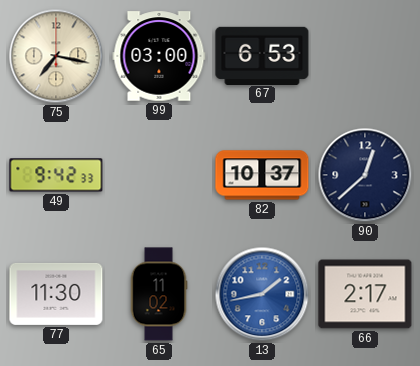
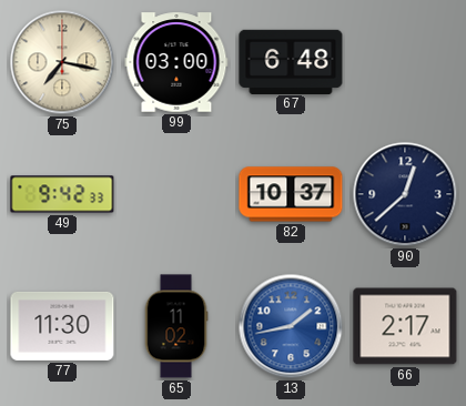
67: 6:53 -> 6:48 (291, 61)
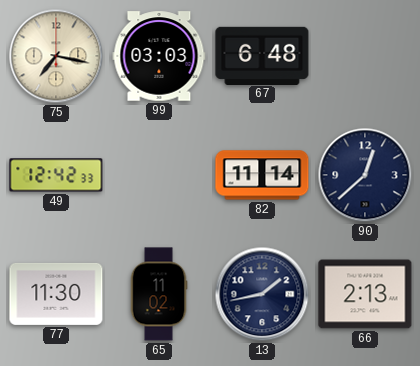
99: 03:00 -> 03:03 (159, 56)
49: 9:42 -> 12:42 (56, 175)
82: 10:37 -> 11:14 (262, 175)
13 dial: blue -> navy (262, 294)
66: 2:17 -> 2:13 (365, 294)
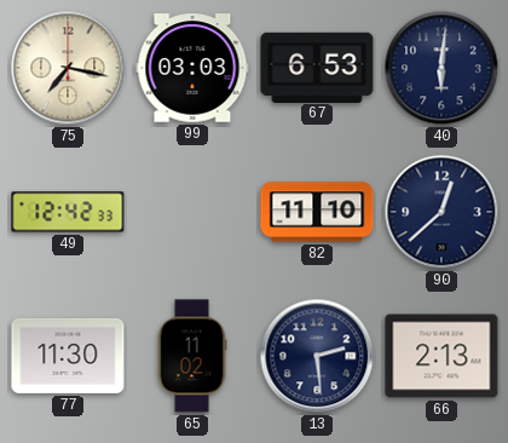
67: 6:48 -> 6:53 (317, 67)
40: none -> 6:01 (441, 68)
82: 11:14 -> 11:10 (317, 212)
13: 1:43 -> 2:29 (317, 356)
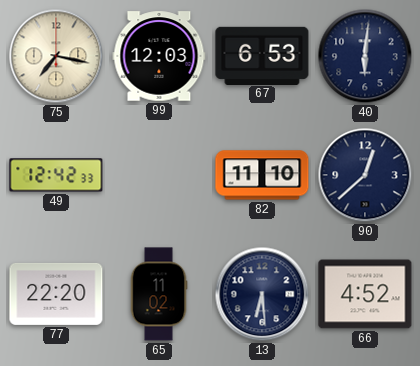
99: 03:03 -> 12:03 (159, 56)
77: 11:30 -> 22:20 (56, 294)
13: 2:29 -> 6:29 (262, 294)
66: 2:13 -> 4:52 (365, 294)
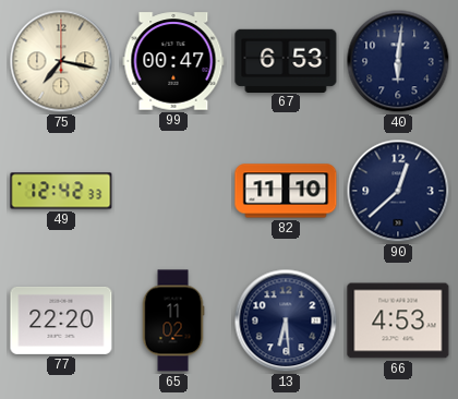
99: 12:03 -> 00:47 (173, 61)
66: 4:52 -> 4:53 (398, 321)
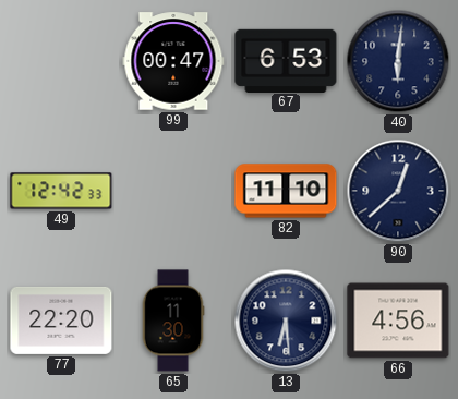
75: 7:17 -> none (61, 61)
65: 11:02 -> 11:30 (173, 321)
66: 4:53 -> 4:56 (398, 321)
